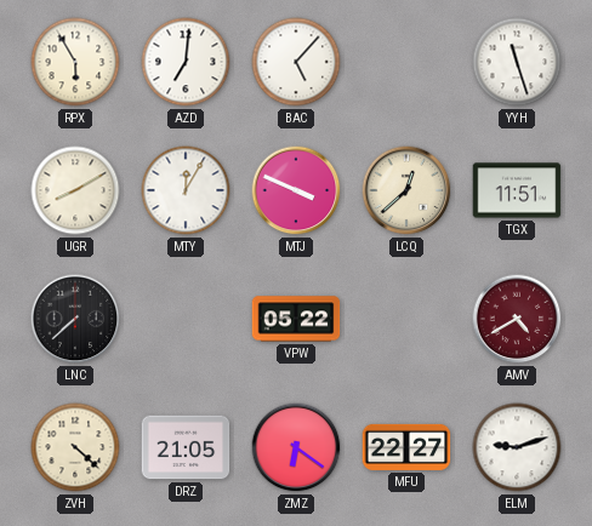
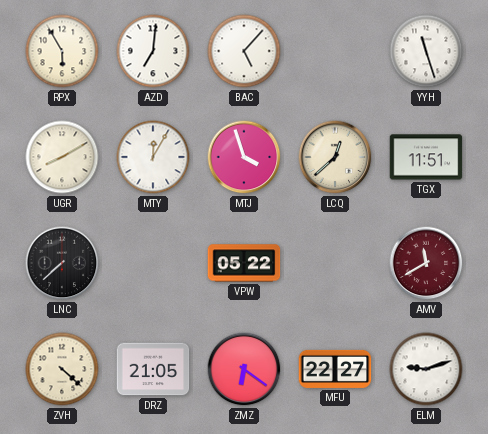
MTJ: 3:49 -> 3:57 (244, 157)
AMV: 4:40 -> 11:40 (426, 263)
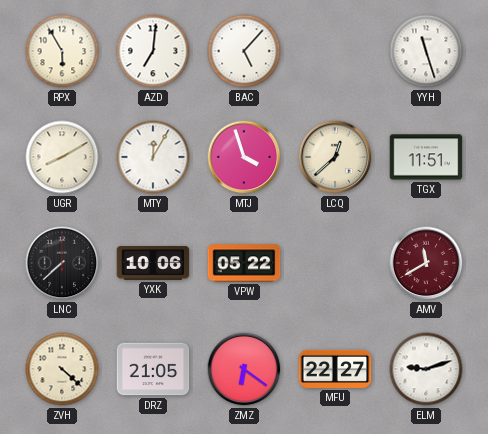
YXK: none -> 10:06 (153, 263)
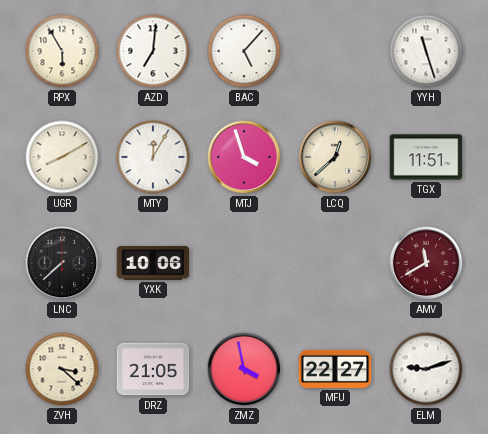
VPW: 05:22 -> none (244, 263)
ZVH: 4:22 -> 3:22 (62, 369)
ZMZ: 6:21 -> 3:58 (244, 369)
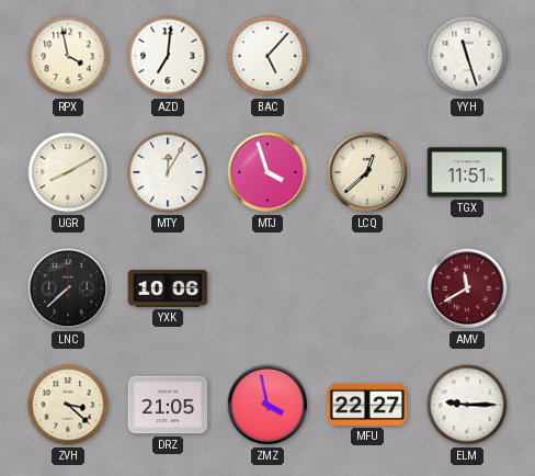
RPX: 5:55 -> 3:58 (68, 56)
ELM: 9:12 -> 9:15 (467, 405)
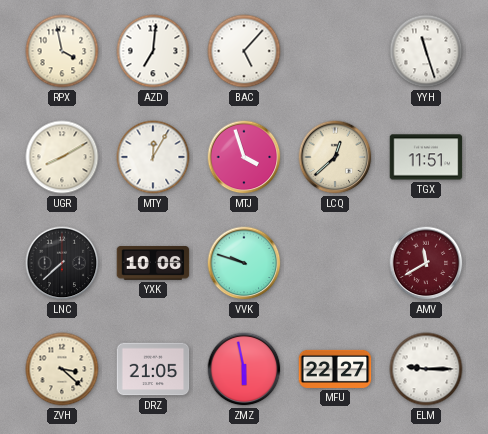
VVK: none -> 9:48 (244, 263)
ZMZ: 3:58 -> 5:58 (244, 369)
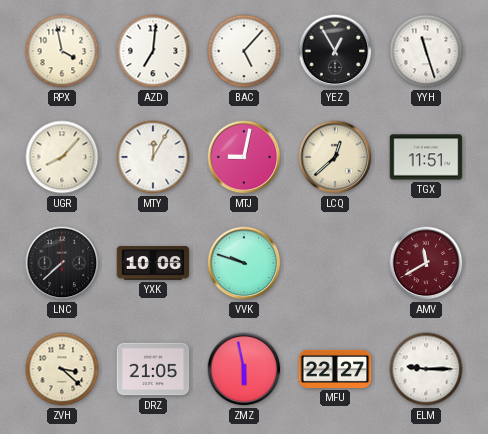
YEZ: none -> 12:55 (335, 51)
UGR: 8:10 -> 8:07 (62, 157)
MTJ: 3:57 -> 9:02 (244, 157)
